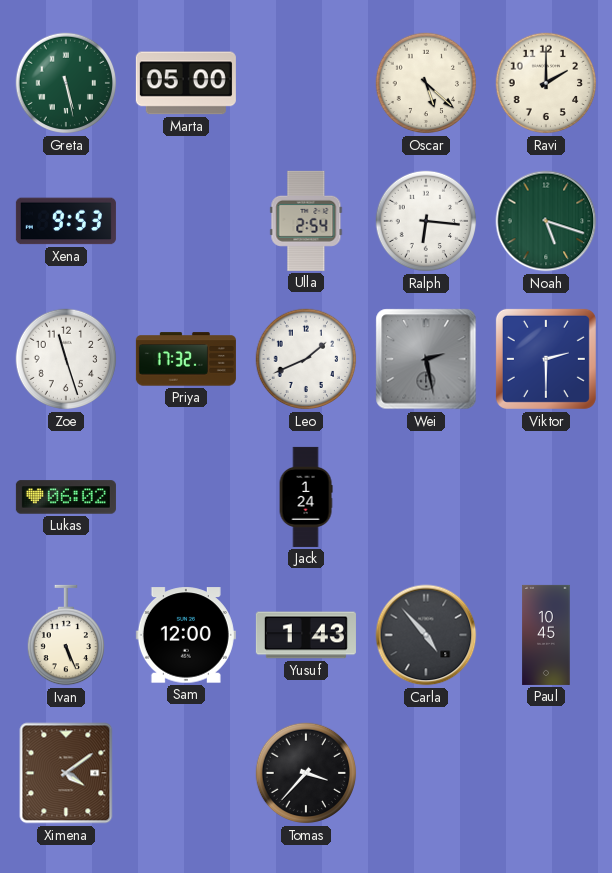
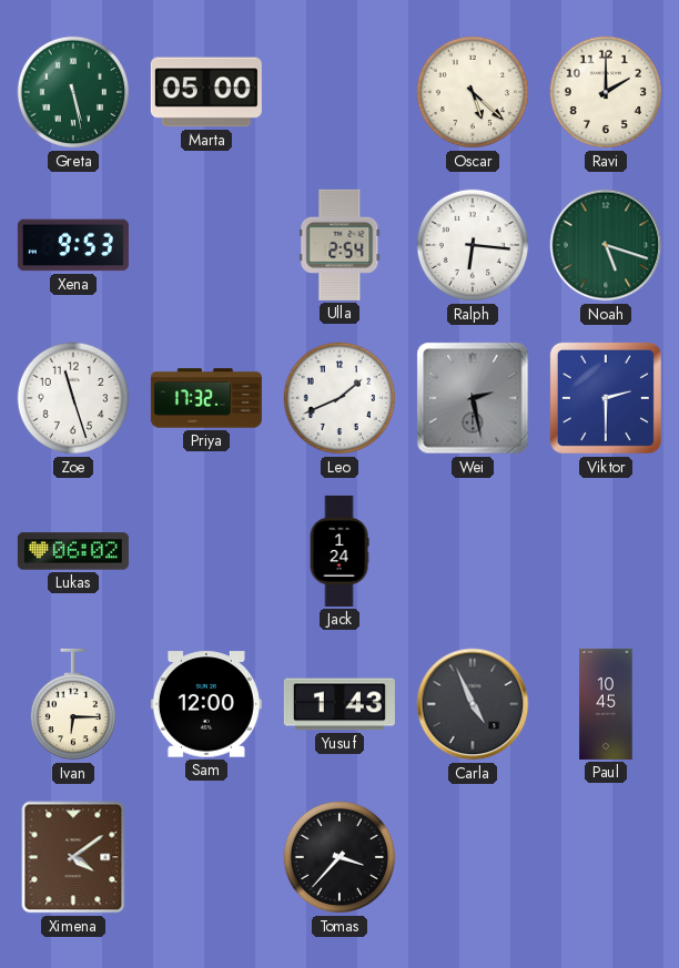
Ivan: 5:26 -> 6:15 (72, 704)
Carla: 4:53 -> 4:56 (473, 704)
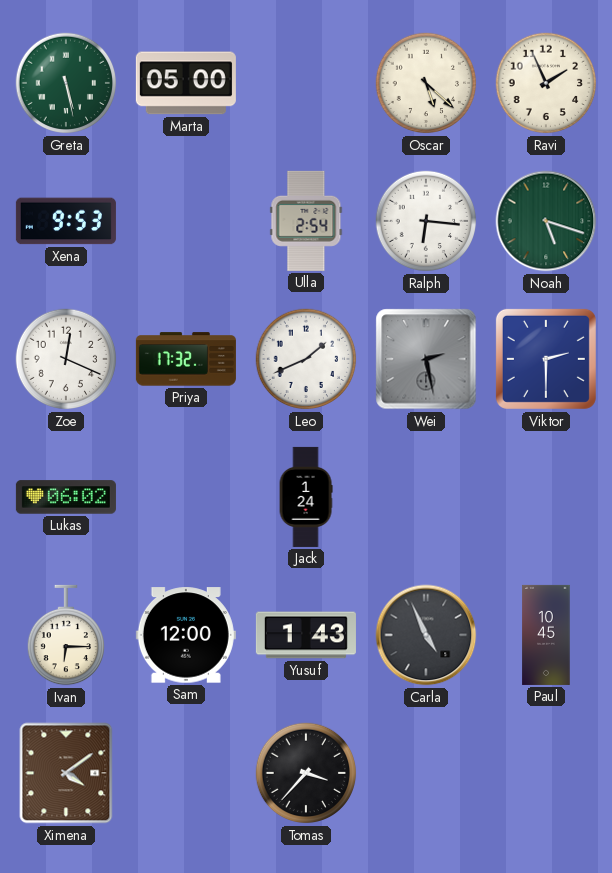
Ravi: 2:00 -> 1:56 (546, 83)
Zoe: 11:27 -> 12:19 (66, 359)
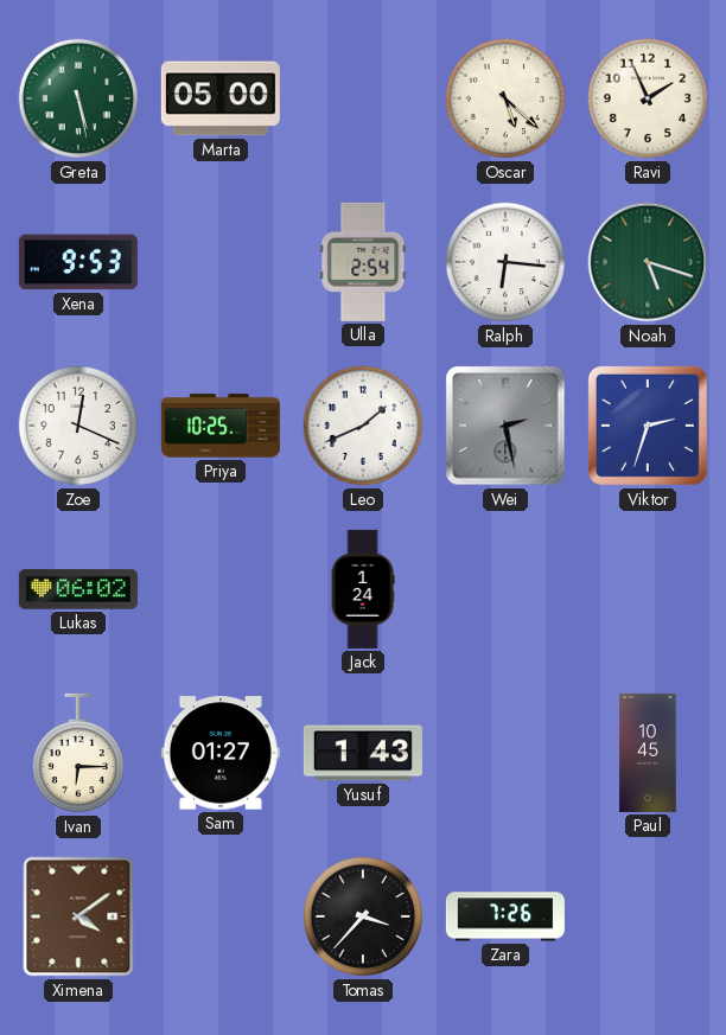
Priya: 17:32 -> 10:25 (221, 426)
Viktor: 2:30 -> 2:33 (648, 426)
Sam: 12:00 -> 01:27 (221, 753)
Carla: 4:56 -> none (426, 635)
Zara: none -> 7:26 (505, 916)
